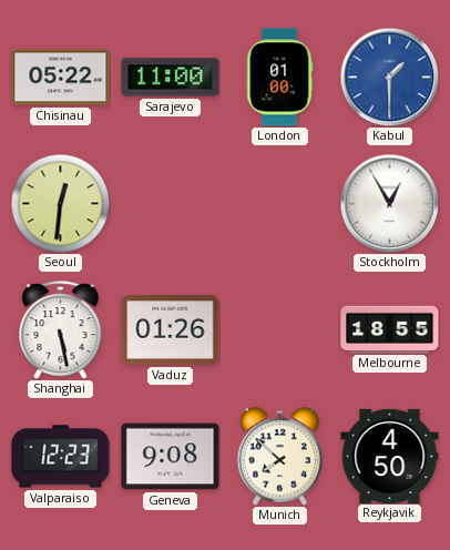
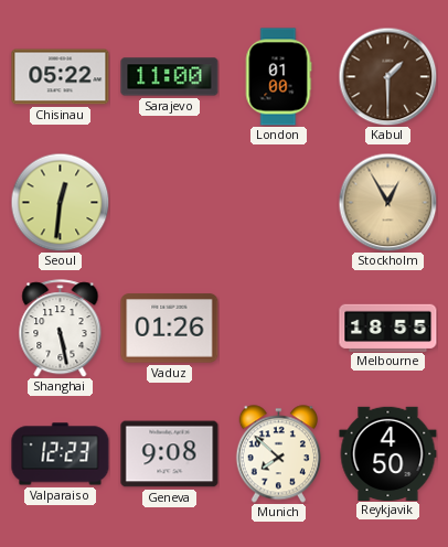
Kabul dial: blue -> brown (387, 76)
Stockholm dial: white -> champagne (387, 202)
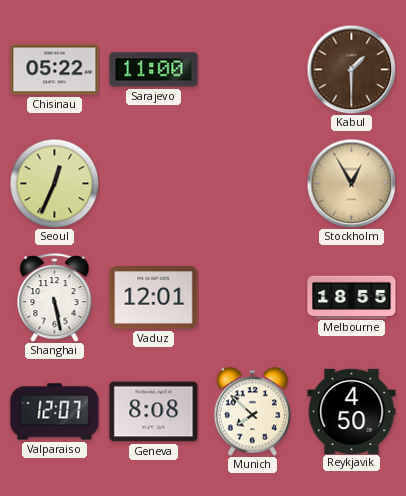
London: 01:00 -> none (278, 77)
Seoul: 12:31 -> 12:34 (54, 183)
Vaduz: 01:26 -> 12:01 (154, 298)
Valparaiso: 12:23 -> 12:07 (55, 412)
Geneva: 9:08 -> 8:08 (154, 412)
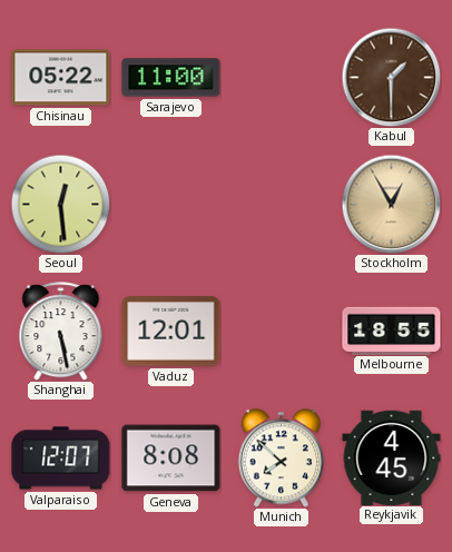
Seoul: 12:34 -> 12:29 (60, 204)
Reykjavik: 4:50 -> 4:45 (392, 457)
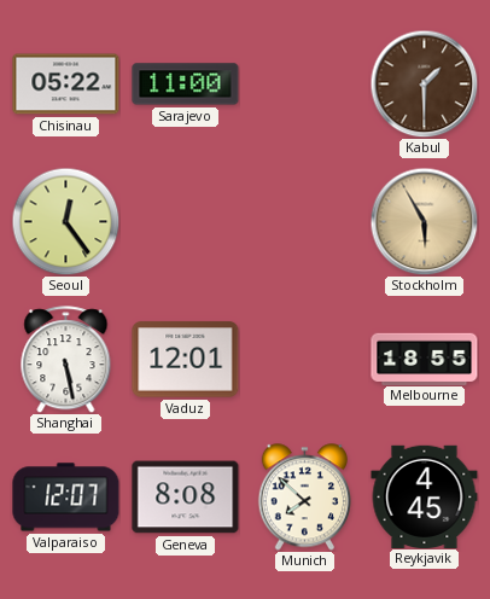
Seoul: 12:29 -> 12:24 (65, 221)
Stockholm: 12:55 -> 5:55 (424, 221)
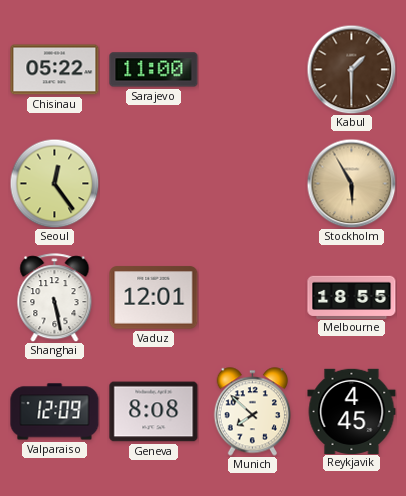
Valparaiso: 12:07 -> 12:09 (55, 412)
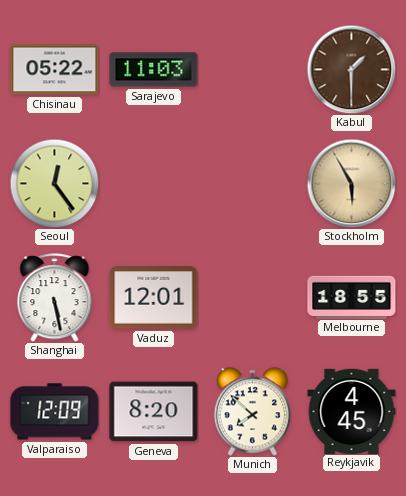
Sarajevo: 11:00 -> 11:03 (154, 70)
Geneva: 8:08 -> 8:20 (154, 412)
